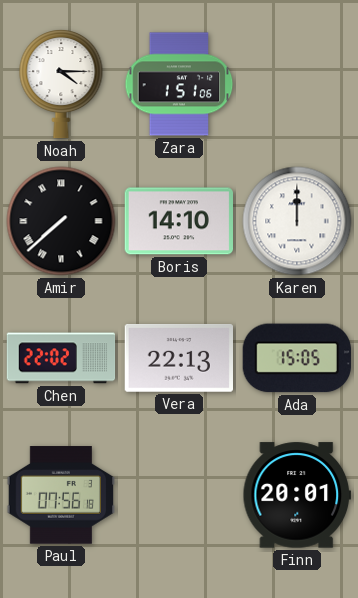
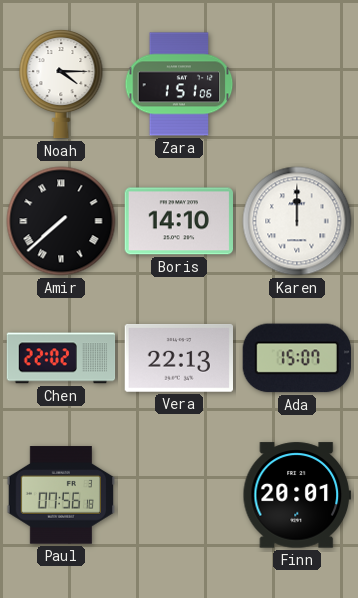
Ada: 15:05 -> 15:07 (297, 358)
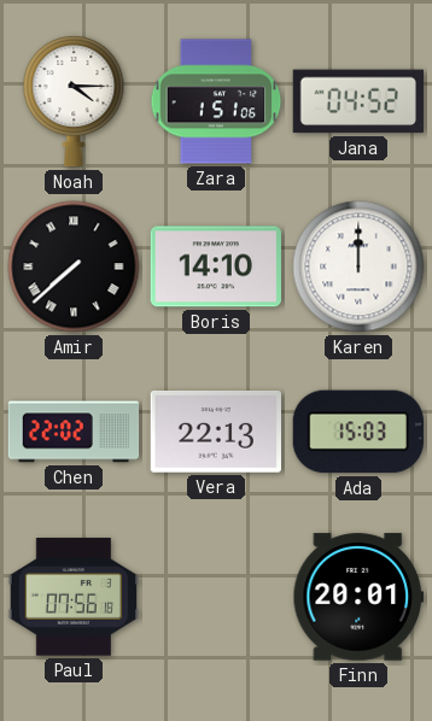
Jana: none -> 04:52 (357, 101)
Ada: 15:07 -> 15:03 (358, 432)
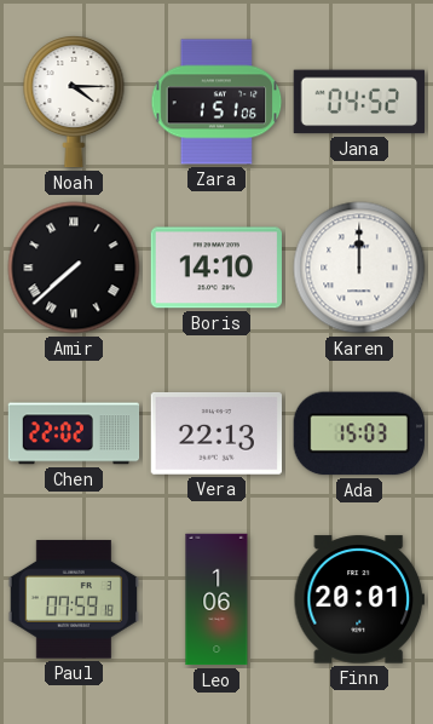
Paul: 07:56 -> 07:59 (74, 599)
Leo: none -> 1:06 (217, 599)
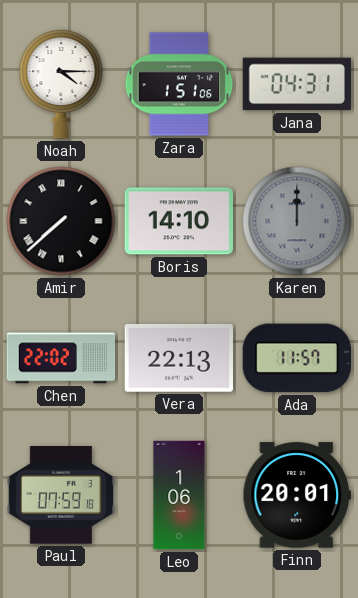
Jana: 04:52 -> 04:31 (296, 84)
Karen dial: white -> grey (297, 221)
Ada: 15:03 -> 11:57 (297, 358)
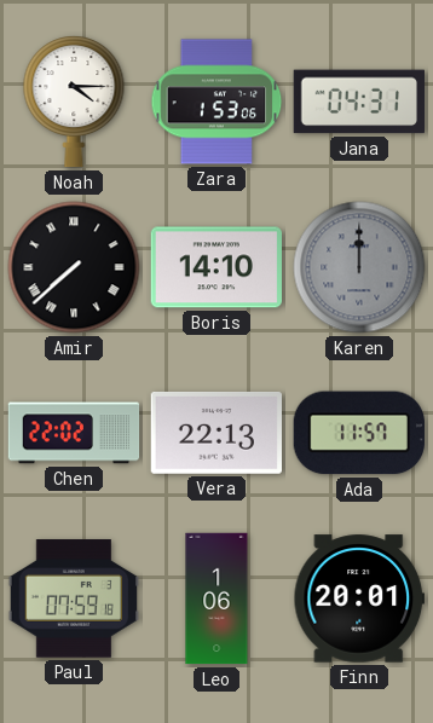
Zara: 1:51 -> 1:53 (217, 102)
